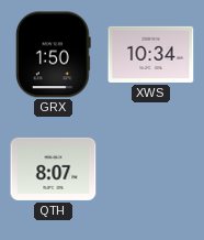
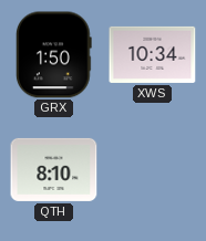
QTH: 8:07 -> 8:10 (54, 169)
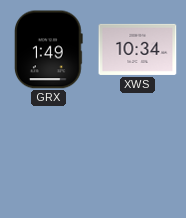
GRX: 1:50 -> 1:49 (49, 50)
QTH: 8:10 -> none (54, 169)
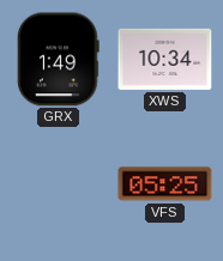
VFS: none -> 05:25 (165, 184)
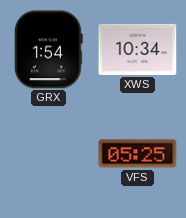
GRX: 1:49 -> 1:54 (49, 50)
